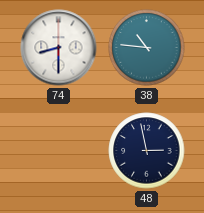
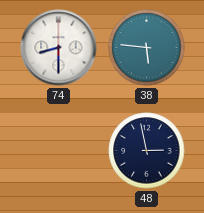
38: 10:46 -> 5:46 (147, 48)
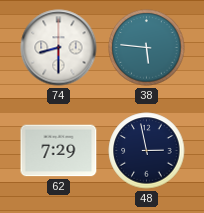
62: none -> 7:29 (59, 151)
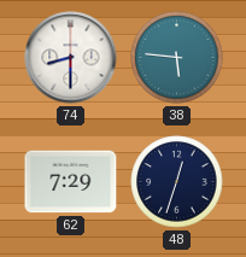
48: 2:58 -> 12:33 (177, 182)
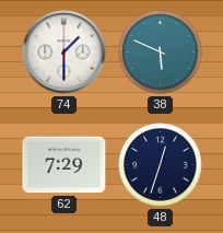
74: 8:30 -> 1:30 (64, 53)
38: 5:46 -> 5:49 (161, 53)
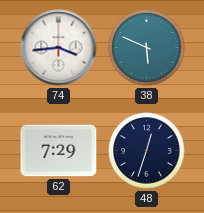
74: 1:30 -> 3:44 (59, 48)
